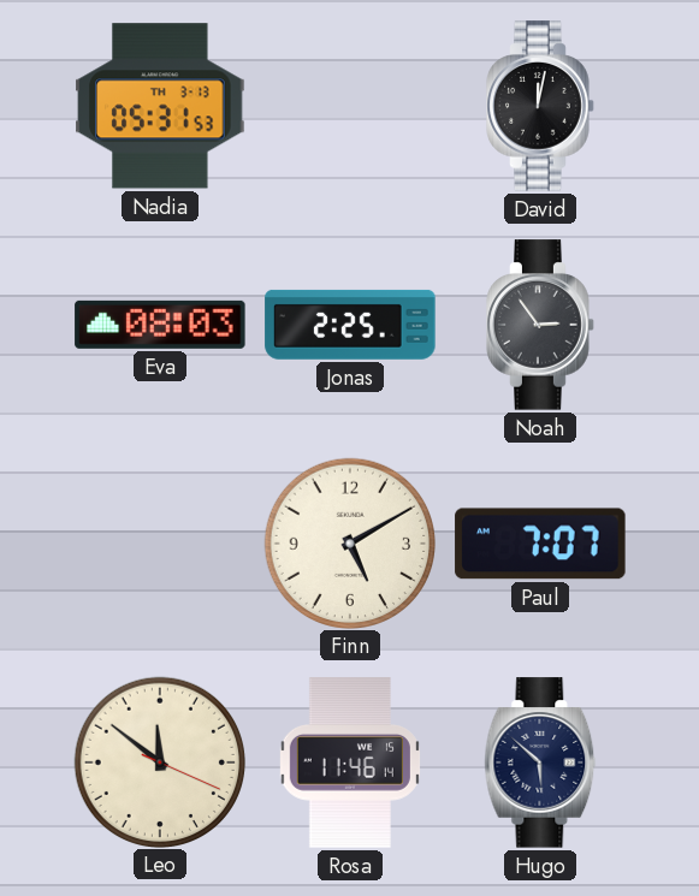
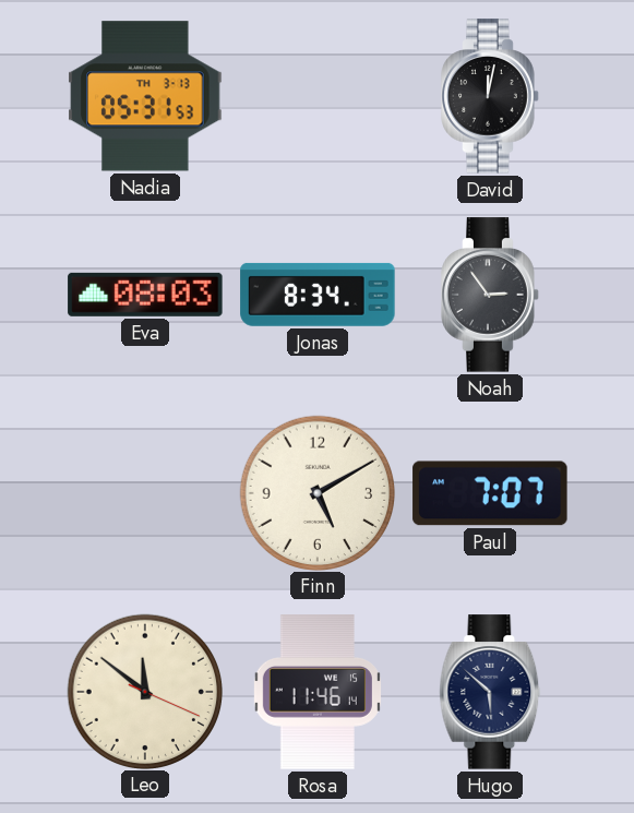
Jonas: 2:25 -> 8:34 (318, 295)
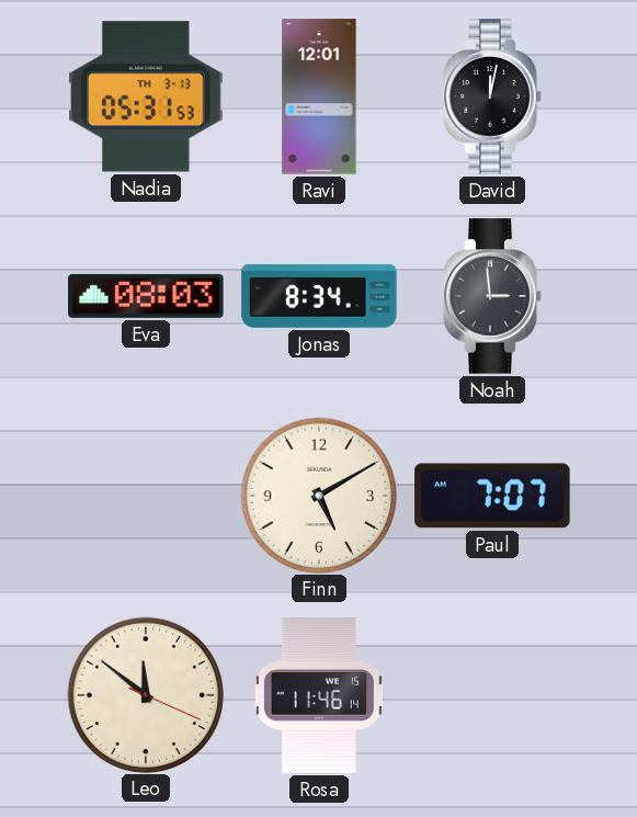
Ravi: none -> 12:01 (319, 97)
Noah: 2:54 -> 2:59 (492, 296)
Hugo: 5:52 -> none (490, 692)
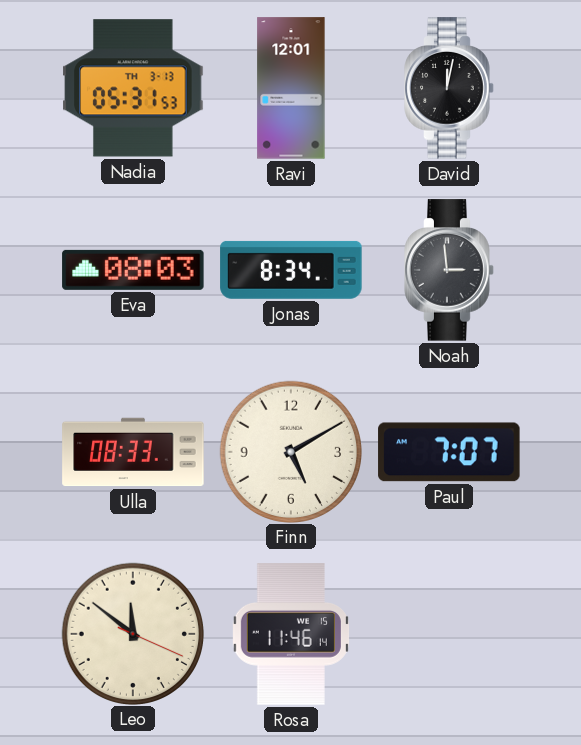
Ulla: none -> 08:33 (133, 452)
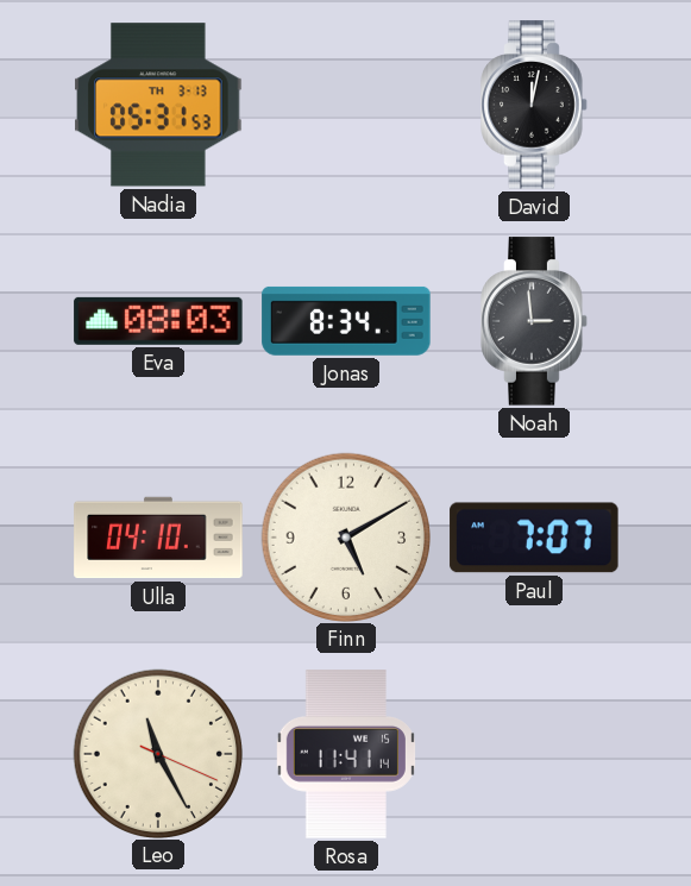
Ravi: 12:01 -> none (291, 88)
Ulla: 08:33 -> 04:10 (158, 538)
Leo: 11:51 -> 11:25 (157, 753)
Rosa: 11:46 -> 11:41 (346, 754)
